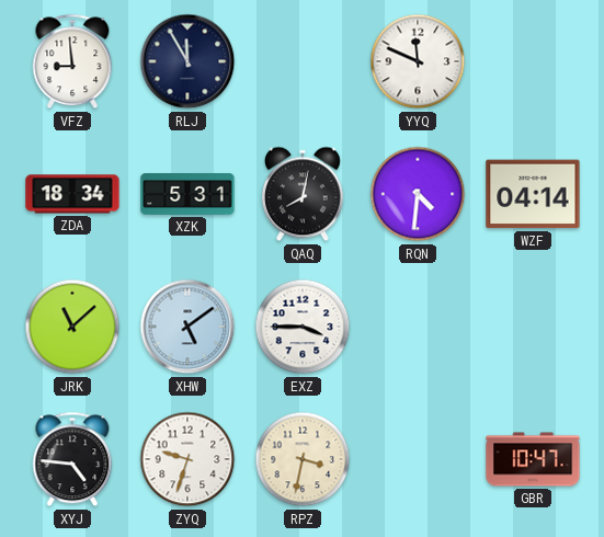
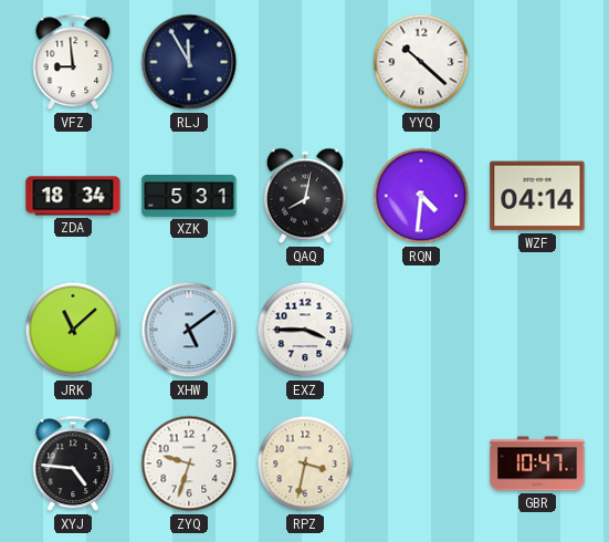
YYQ: 11:49 -> 10:22 (421, 62)
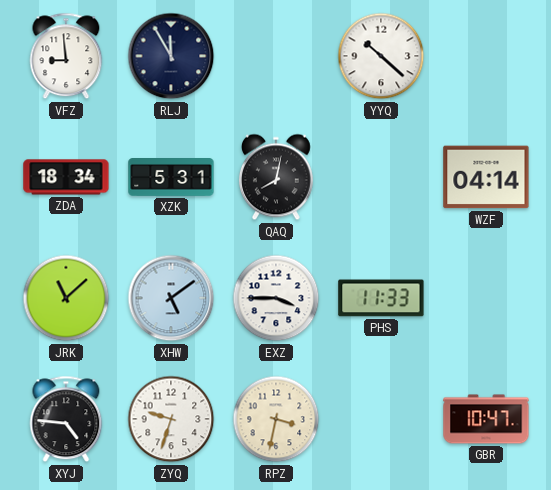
RQN: 4:31 -> none (421, 196)
PHS: none -> 11:33 (381, 298)
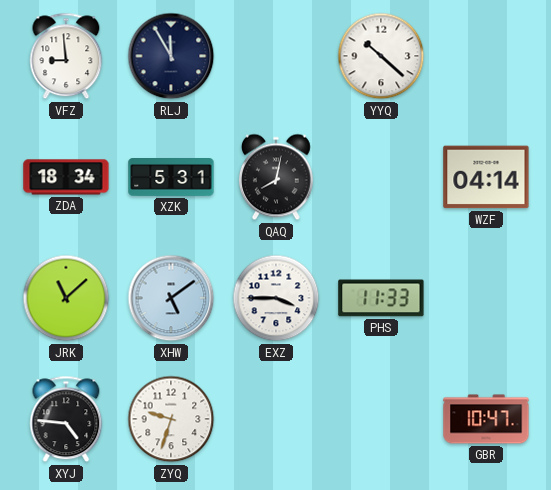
RPZ: 3:32 -> none (276, 419)
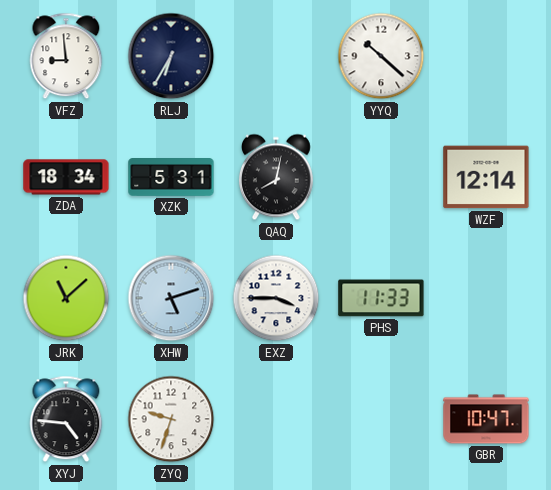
RLJ: 11:55 -> 6:35 (171, 56)
WZF: 04:14 -> 12:14 (486, 177)
XHW: 5:09 -> 5:12 (171, 298)
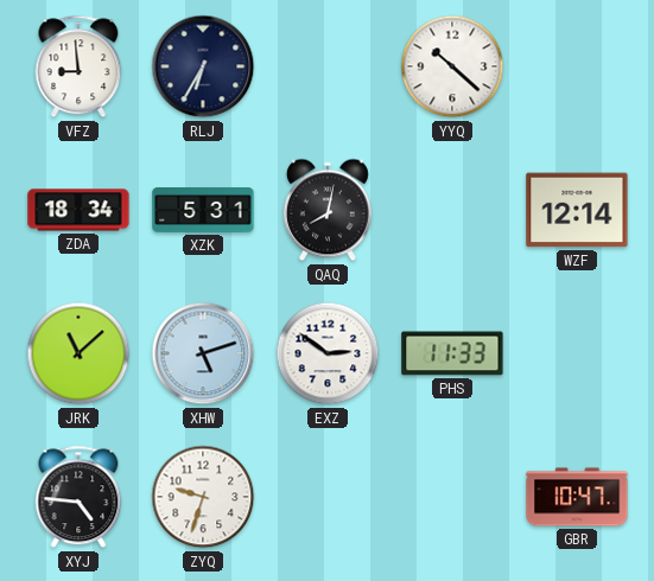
EXZ: 3:45 -> 2:51 (328, 353)
